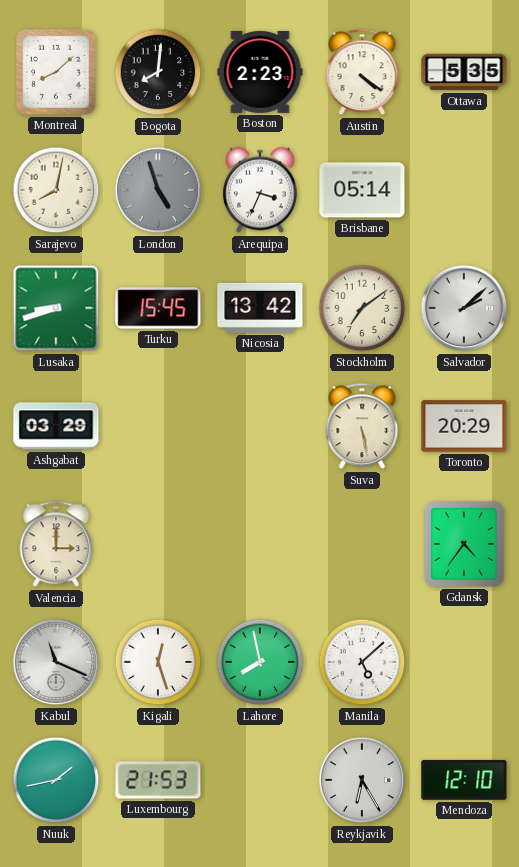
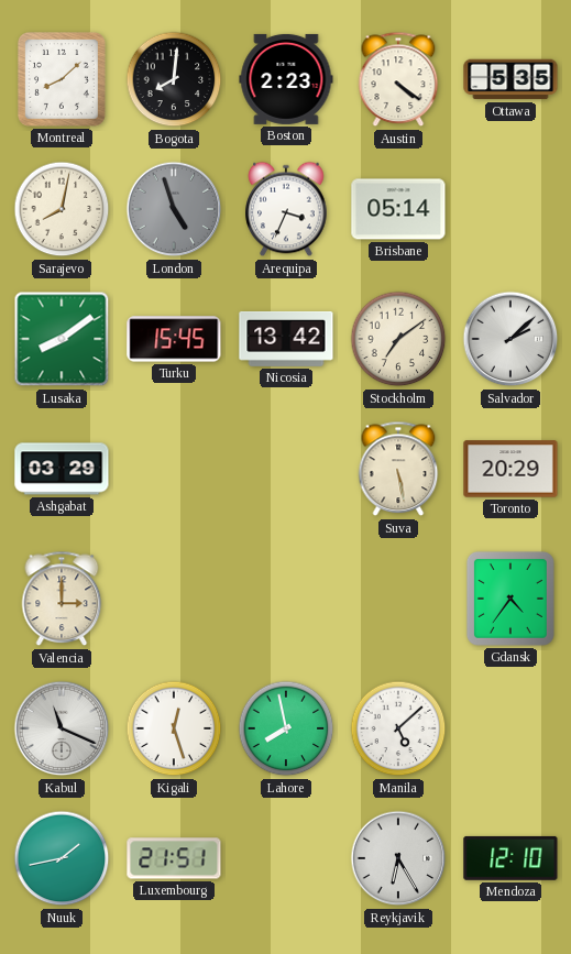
Lusaka: 8:42 -> 8:09 (62, 339)
Luxembourg: 21:53 -> 21:51 (174, 858)
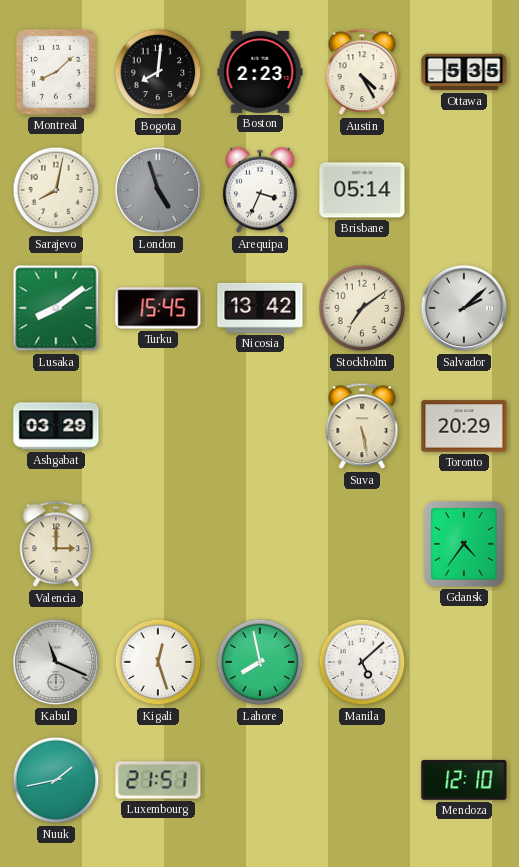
Austin: 4:21 -> 4:25 (362, 72)
Reykjavik: 6:25 -> none (398, 858)
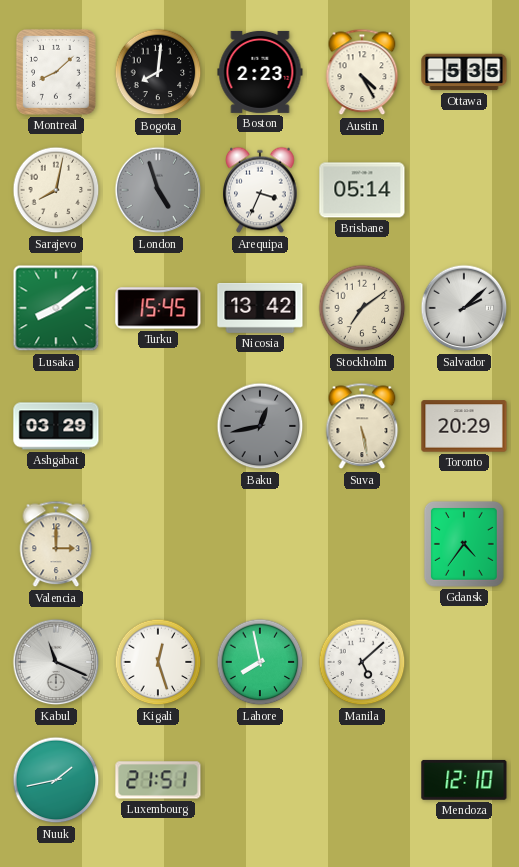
Baku: none -> 12:43 (260, 426)
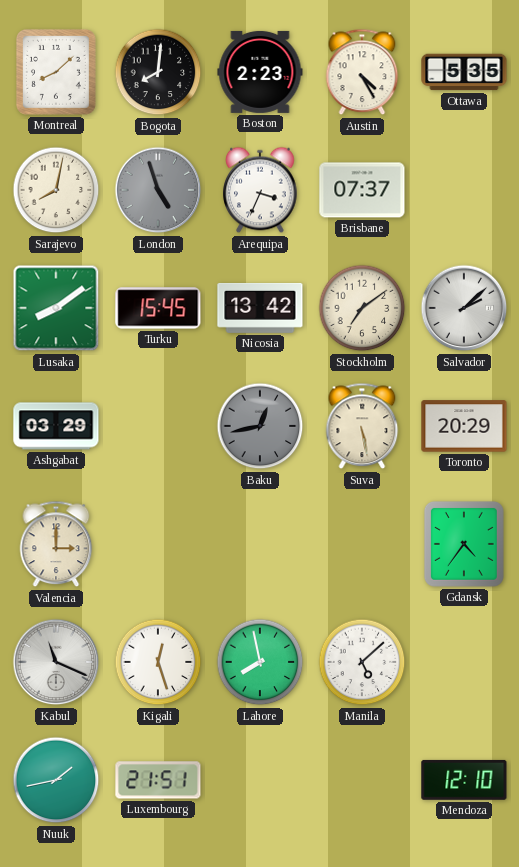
Brisbane: 05:14 -> 07:37 (362, 190)
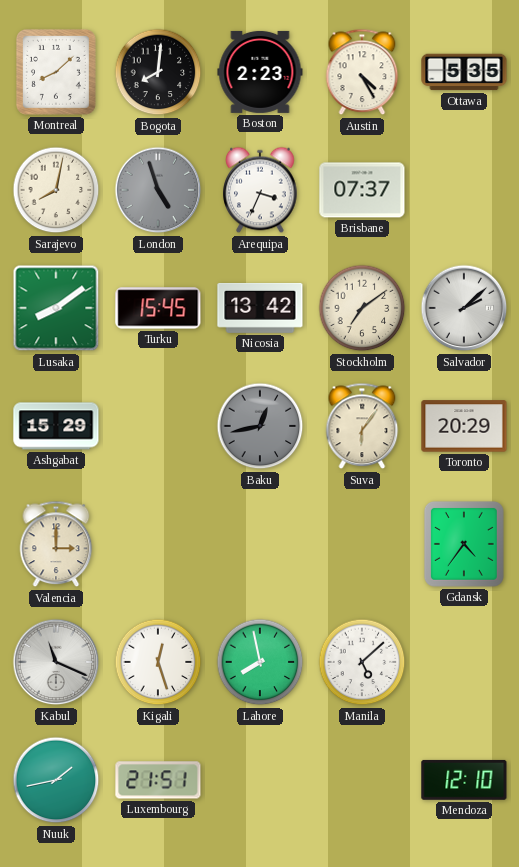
Ashgabat: 03:29 -> 15:29 (56, 426)
Suva: 5:28 -> 6:06 (362, 426)
